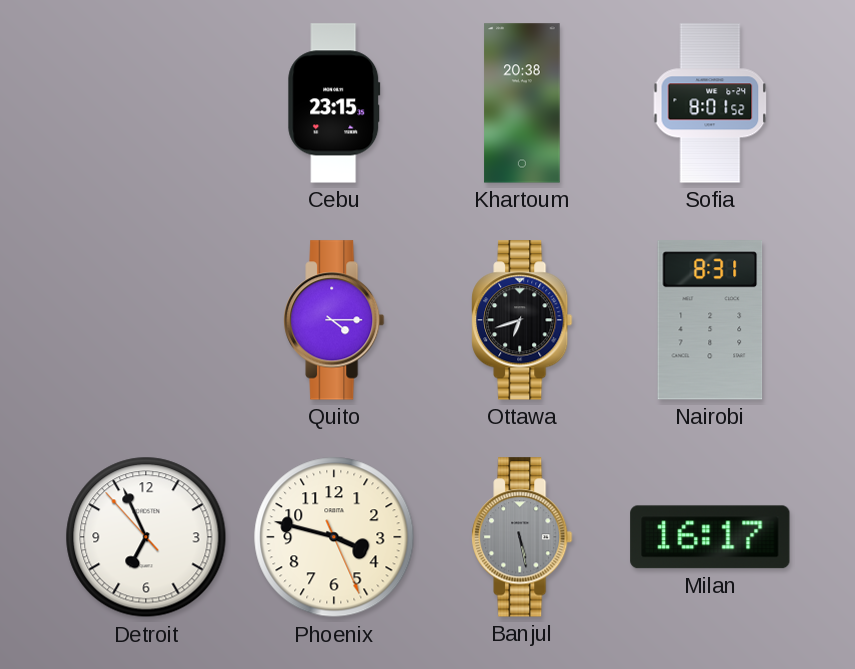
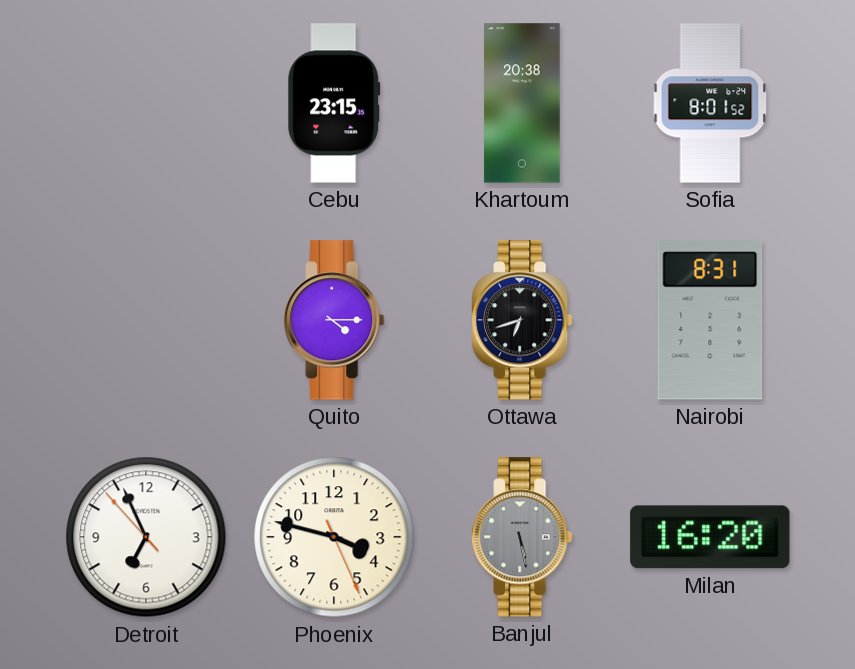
Milan: 16:17 -> 16:20 (710, 537)
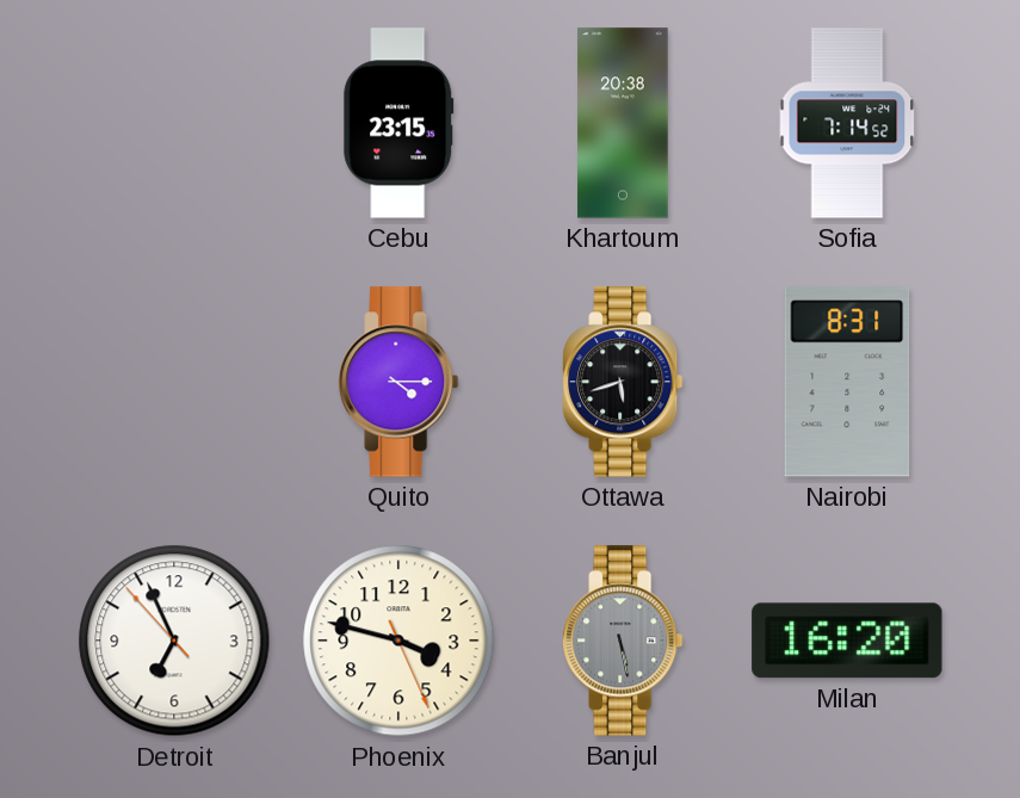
Sofia: 8:01 -> 7:14 (847, 123)
Ottawa: 6:42 -> 5:42 (623, 382)
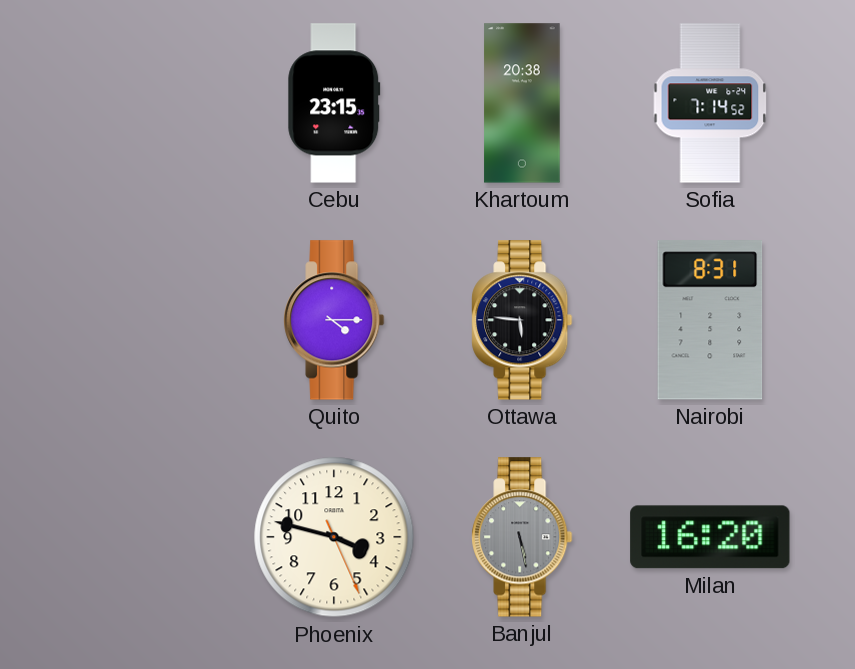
Ottawa: 5:42 -> 5:46 (522, 320)
Detroit: 6:55 -> none (174, 641)
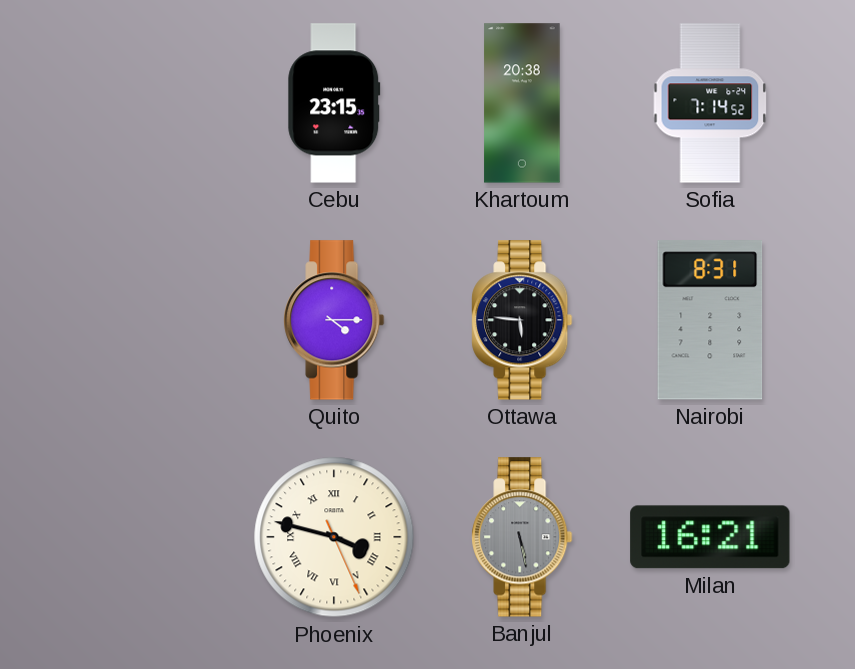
Phoenix numerals: Arabic -> Roman (334, 537)
Milan: 16:20 -> 16:21 (710, 537)
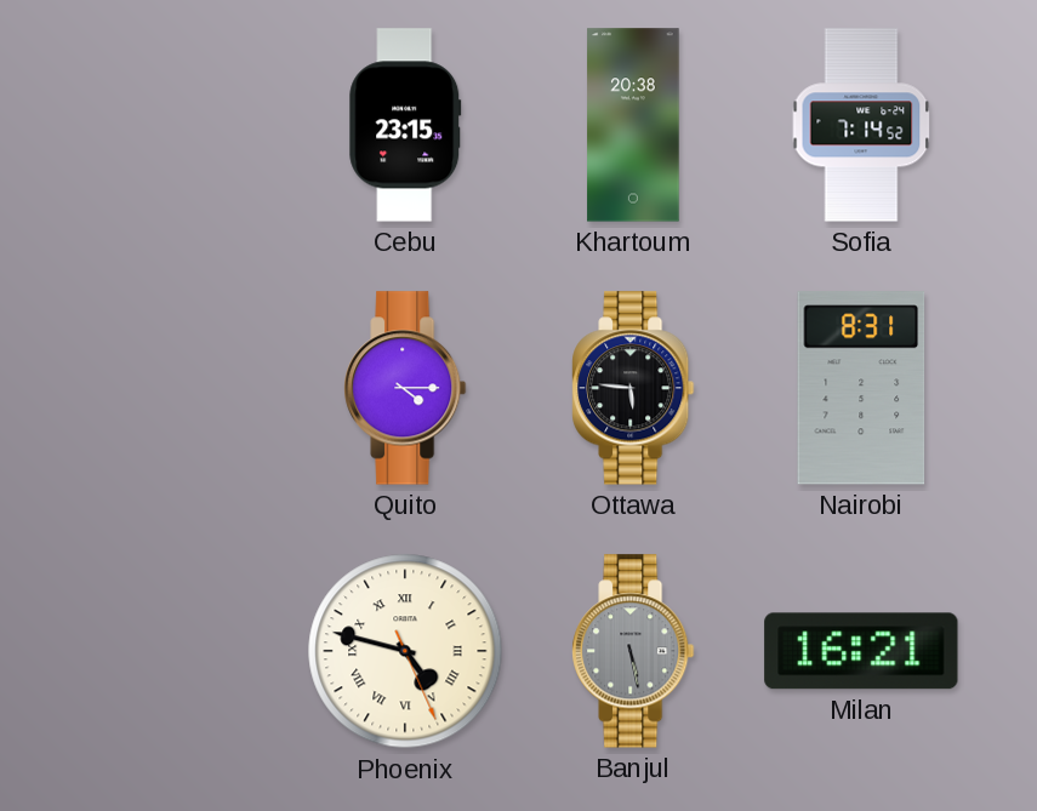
Phoenix: 3:47 -> 4:47 (405, 651)
